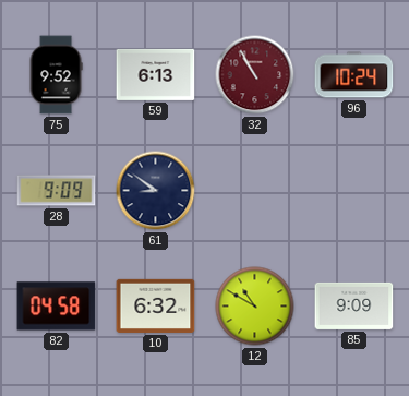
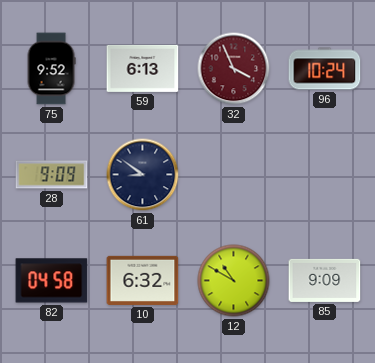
32: 10:55 -> 3:56 (234, 69)
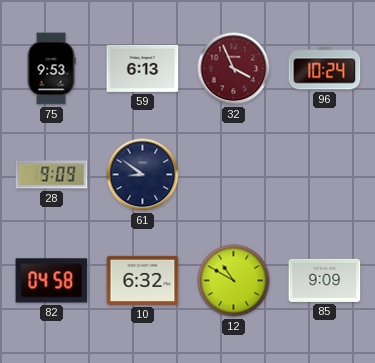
75: 9:52 -> 9:53 (51, 69)
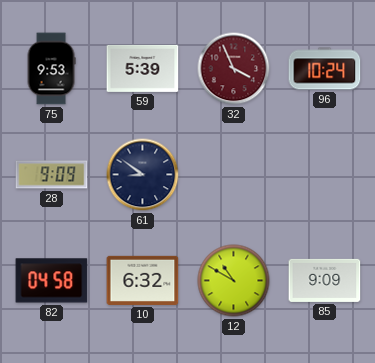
59: 6:13 -> 5:39 (143, 68)
